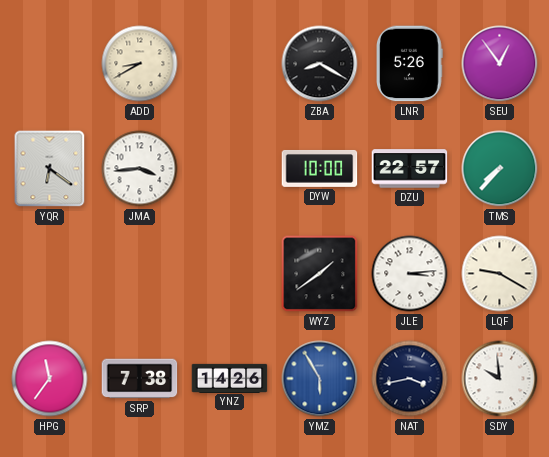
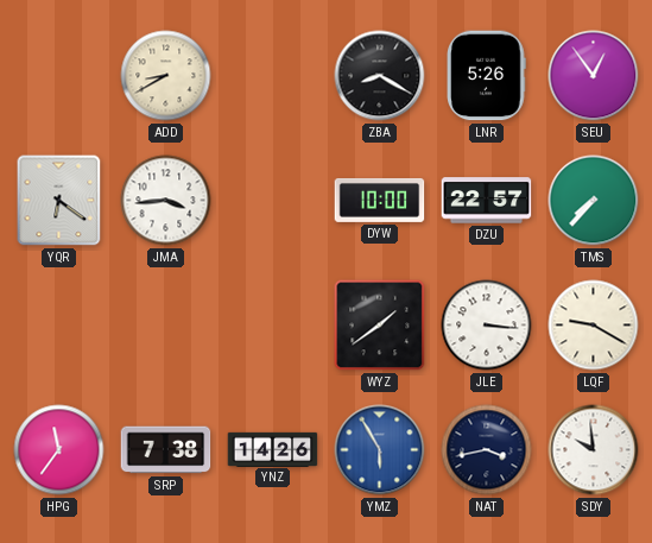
JLE: 3:14 -> 3:16 (487, 326)
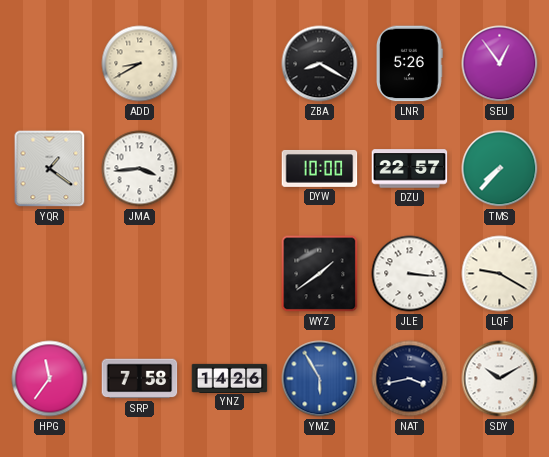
YQR: 6:21 -> 1:21 (50, 169)
SRP: 7:38 -> 7:58 (140, 379)
SDY: 9:59 -> 10:10 (500, 379)
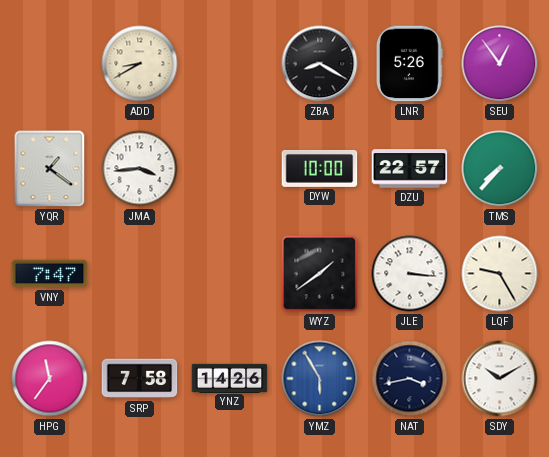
VNY: none -> 7:47 (50, 274)
LQF: 9:20 -> 9:25 (500, 274)
